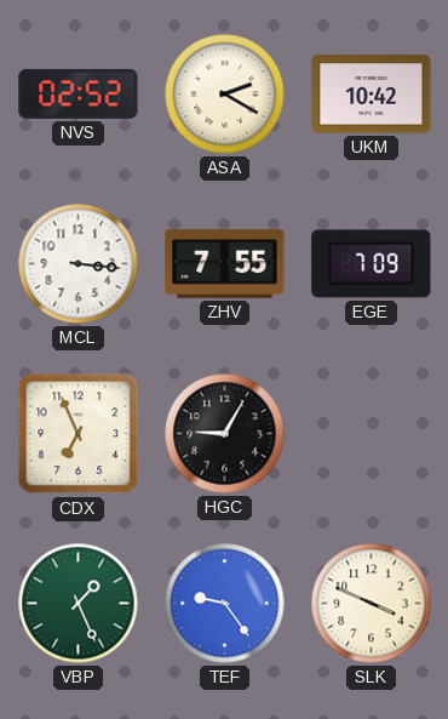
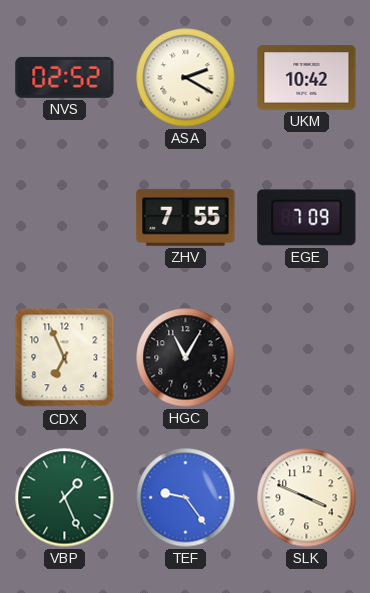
MCL: 3:16 -> none (79, 264)
HGC: 9:05 -> 11:05 (186, 358)
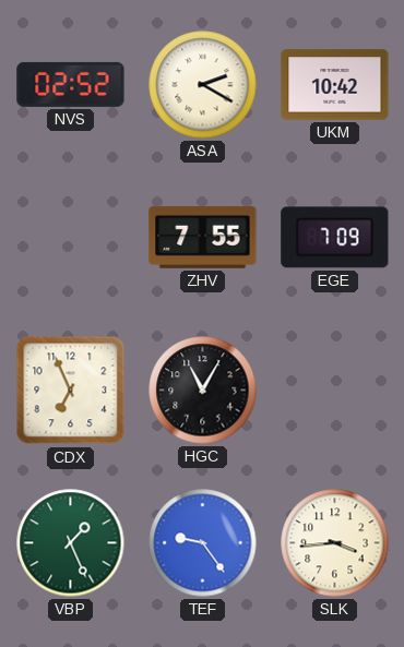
SLK: 3:49 -> 3:44 (335, 543)
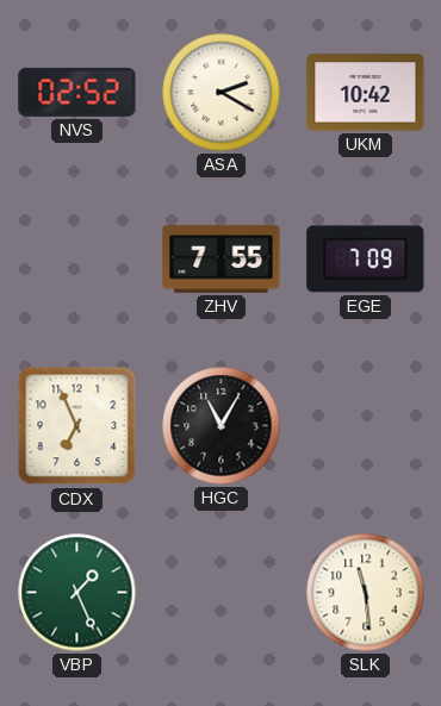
TEF: 9:24 -> none (203, 543)
SLK: 3:44 -> 11:29 (366, 593)
